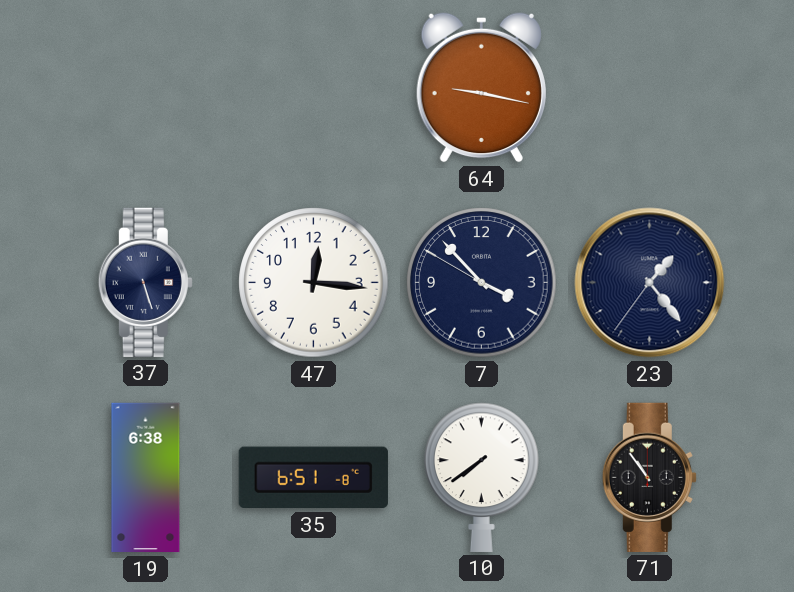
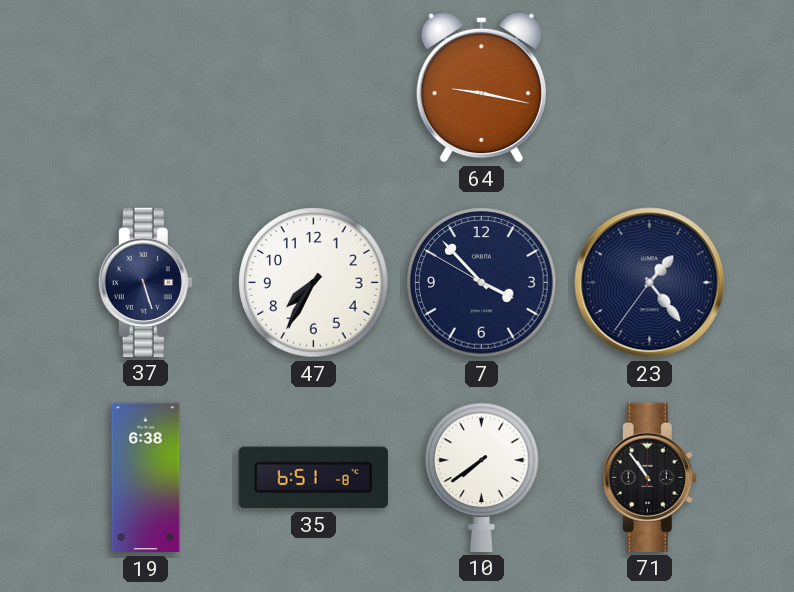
47: 12:16 -> 7:35 (314, 283)
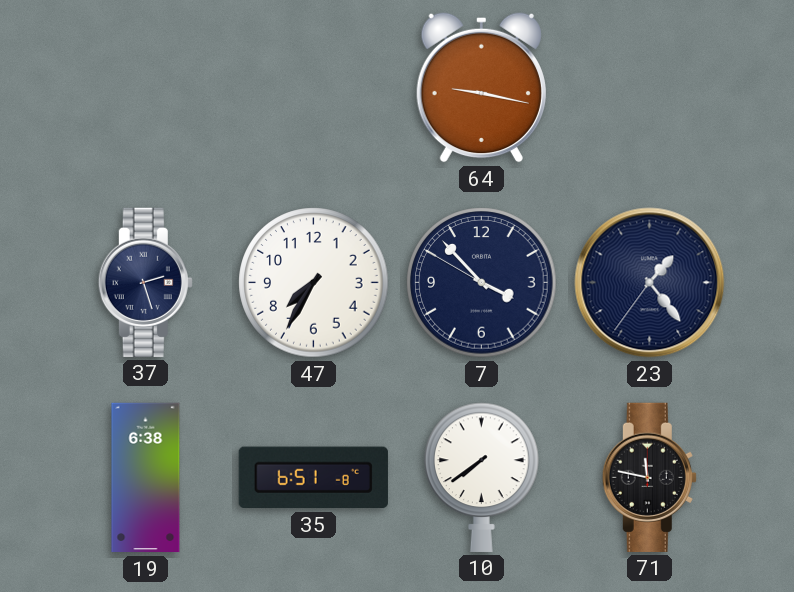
37: 5:27 -> 2:27 (145, 282)
71: 10:54 -> 11:47 (649, 477)
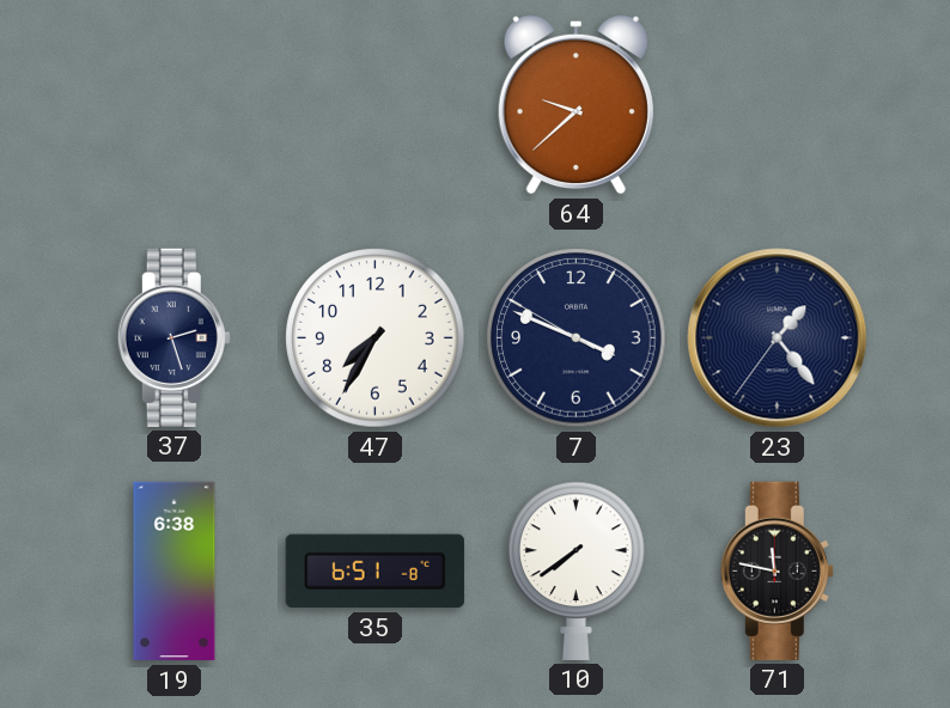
64: 9:17 -> 9:38 (576, 104)
7: 3:52 -> 3:48 (577, 338)
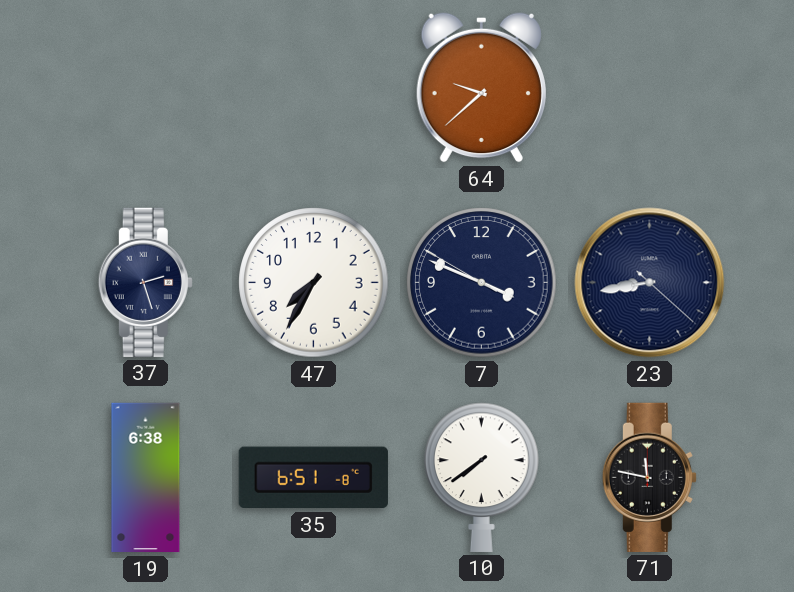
23: 1:23 -> 8:43 (650, 283)
